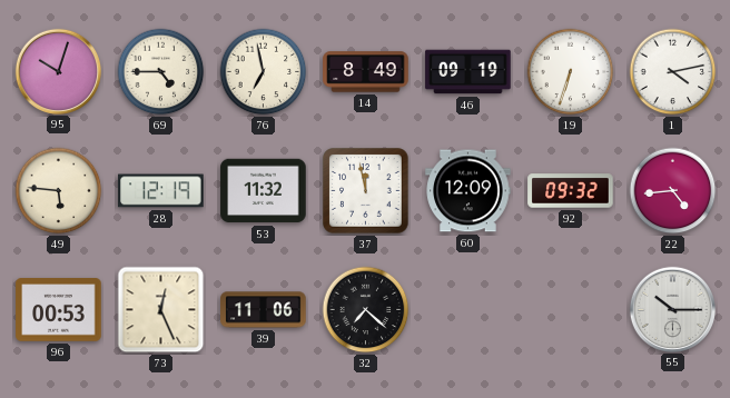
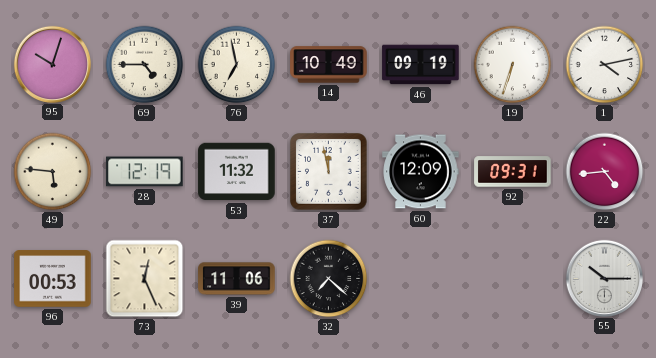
14: 8:49 -> 10:49 (329, 65)
92: 09:32 -> 09:31 (513, 172)
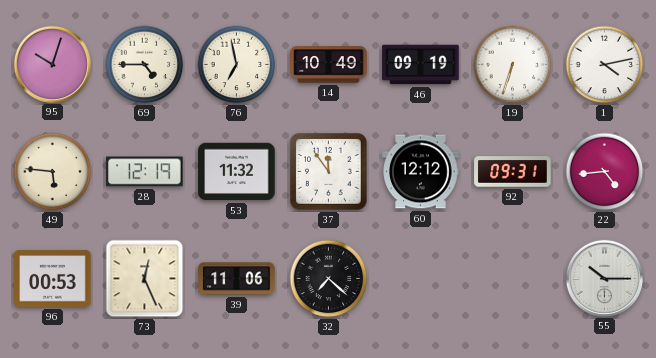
37: 11:58 -> 11:54 (329, 172)
60: 12:09 -> 12:12 (421, 172)
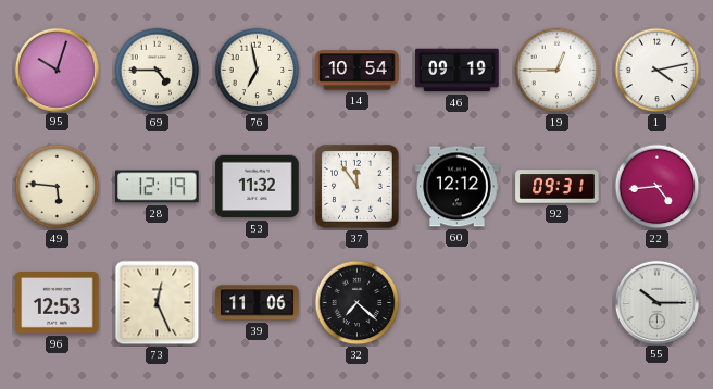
14: 10:49 -> 10:54 (358, 71)
19: 6:33 -> 12:45 (558, 71)
96: 00:53 -> 12:53 (58, 303)
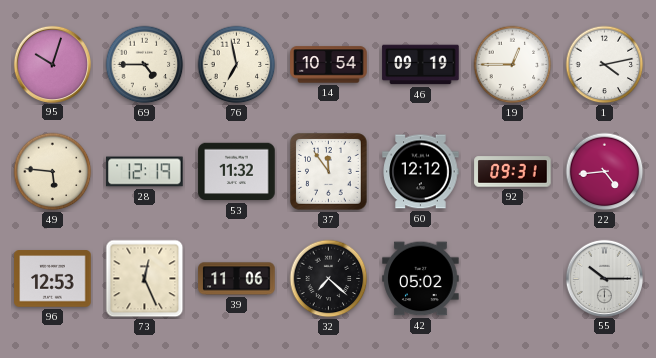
42: none -> 05:02 (421, 279)
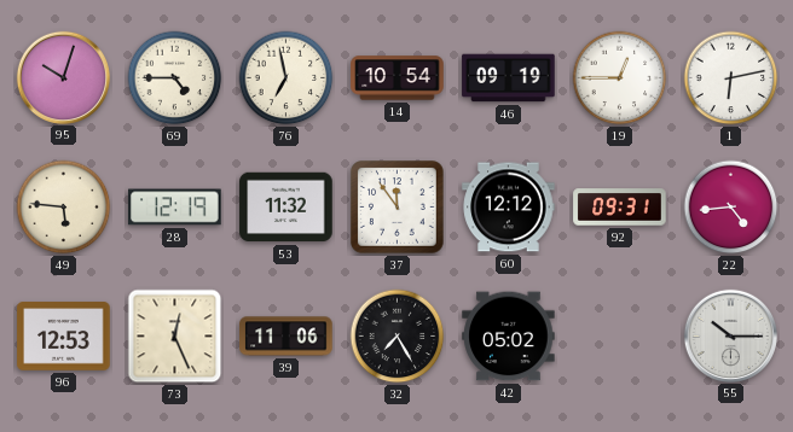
1: 4:13 -> 6:13 (731, 78)
32: 7:22 -> 7:25 (398, 337)
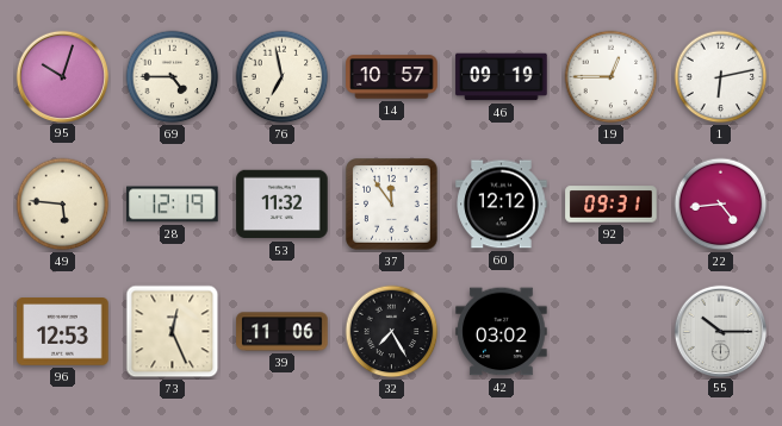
14: 10:54 -> 10:57 (392, 77)
42: 05:02 -> 03:02 (502, 332)
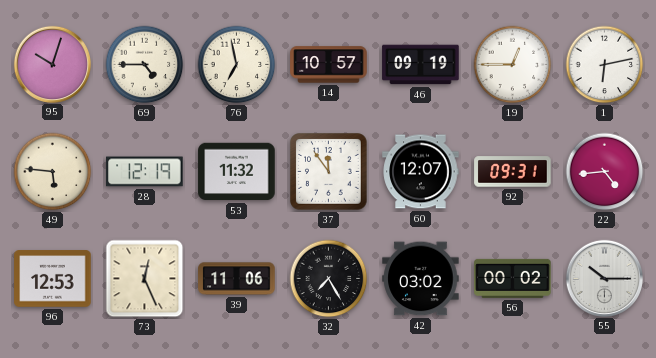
60: 12:12 -> 12:07 (421, 172)
56: none -> 00:02 (513, 278)
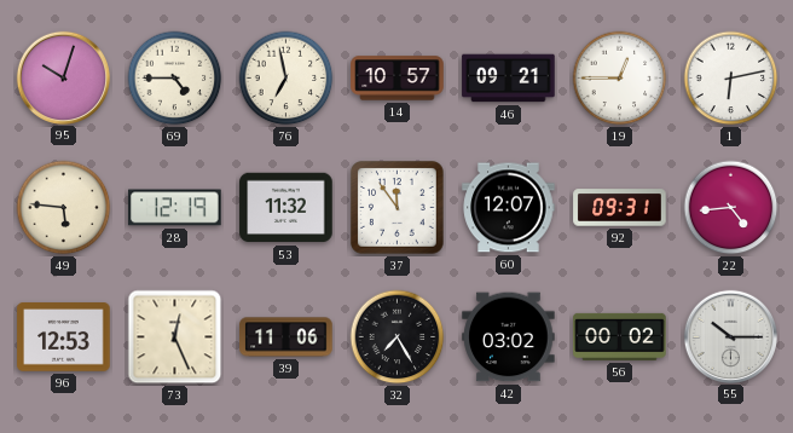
46: 09:19 -> 09:21 (509, 79)
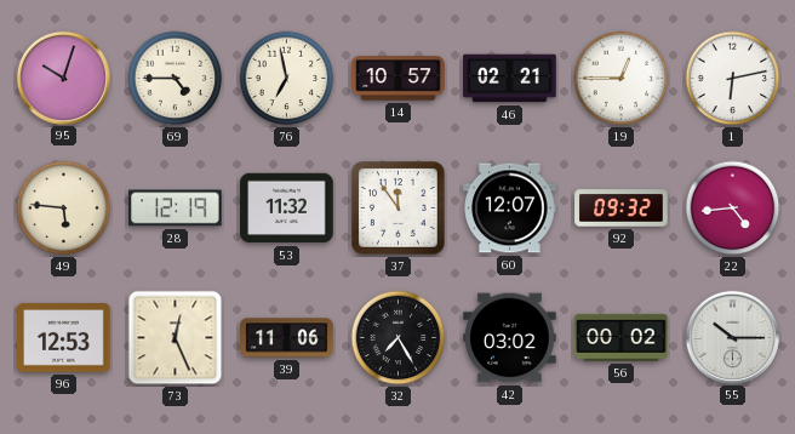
46: 09:21 -> 02:21 (510, 79)
92: 09:31 -> 09:32 (622, 209)
